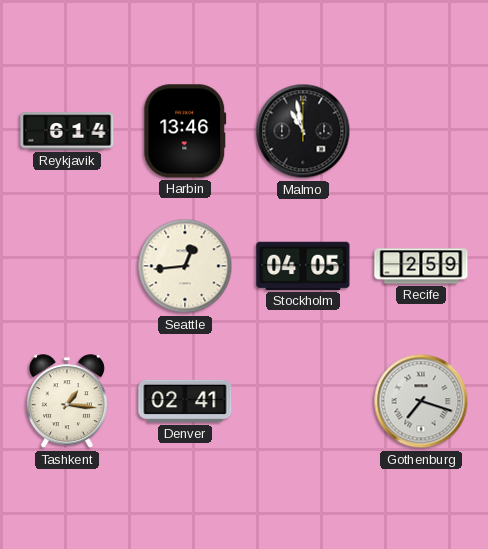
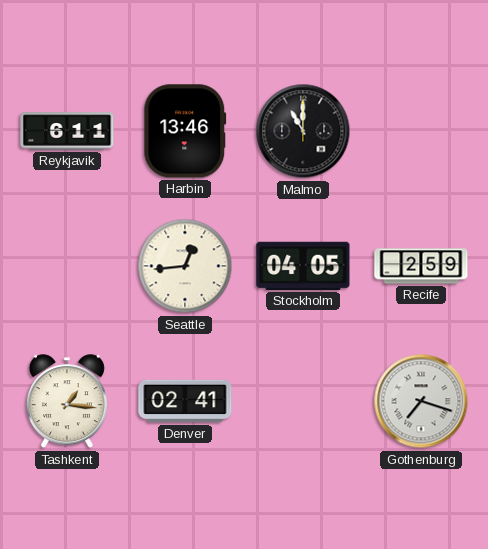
Reykjavik: 6:14 -> 6:11 (67, 131)
Malmo: 10:58 -> 11:00 (303, 131)
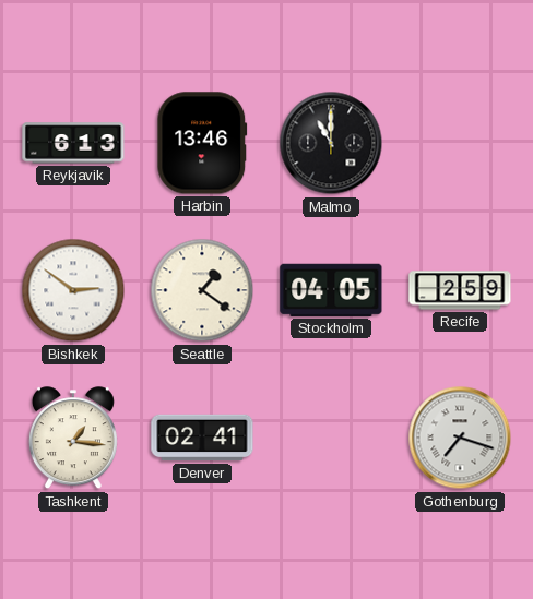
Reykjavik: 6:11 -> 6:13 (73, 143)
Bishkek: none -> 2:51 (73, 290)
Seattle: 12:44 -> 1:21 (202, 290)
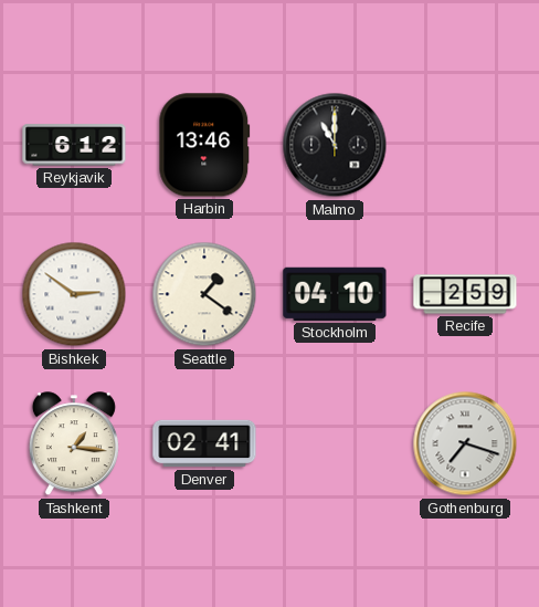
Reykjavik: 6:13 -> 6:12 (74, 145)
Stockholm: 04:05 -> 04:10 (335, 294)
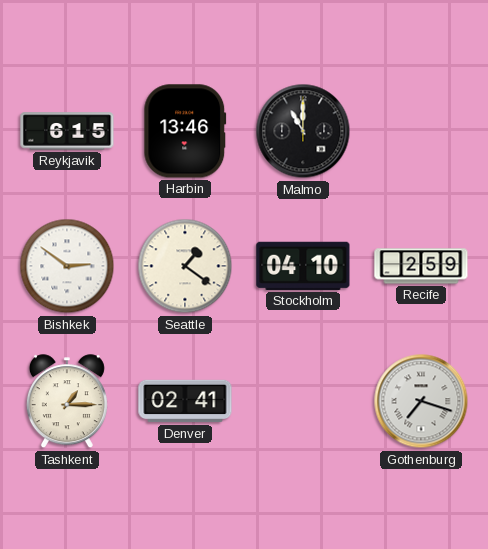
Reykjavik: 6:12 -> 6:15 (67, 131)
Tashkent: 1:16 -> 1:15 (67, 402)
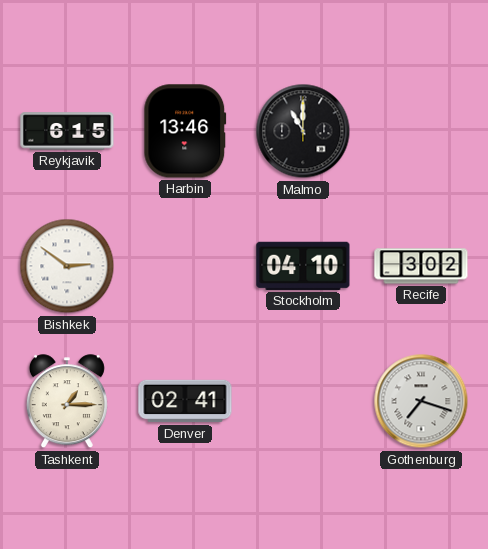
Seattle: 1:21 -> none (185, 266)
Recife: 2:59 -> 3:02 (421, 266)
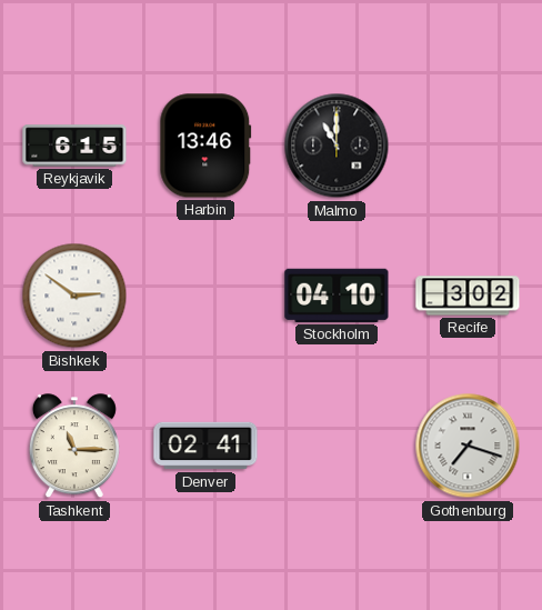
Tashkent: 1:15 -> 11:15 (74, 447)
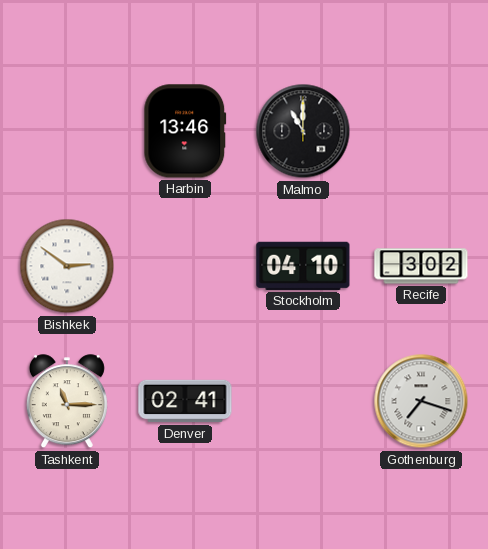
Reykjavik: 6:15 -> none (74, 146)
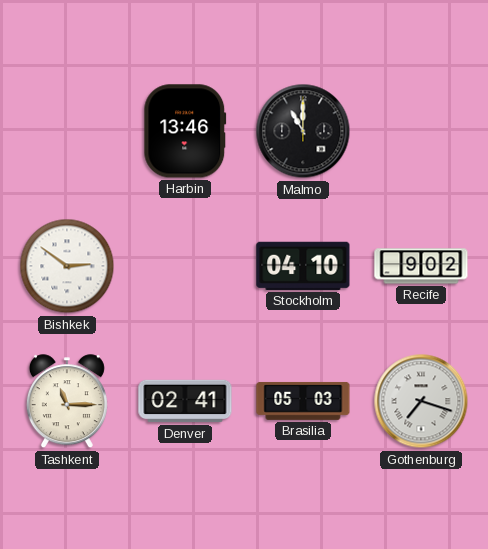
Recife: 3:02 -> 9:02 (421, 266)
Brasilia: none -> 05:03 (303, 401)
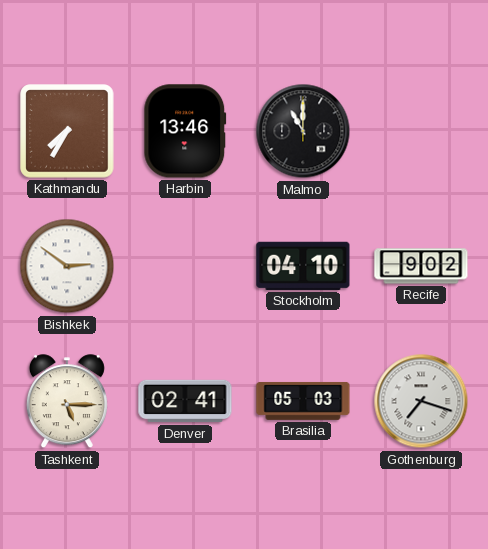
Kathmandu: none -> 7:35 (67, 131)
Tashkent: 11:15 -> 5:15 (67, 402)
